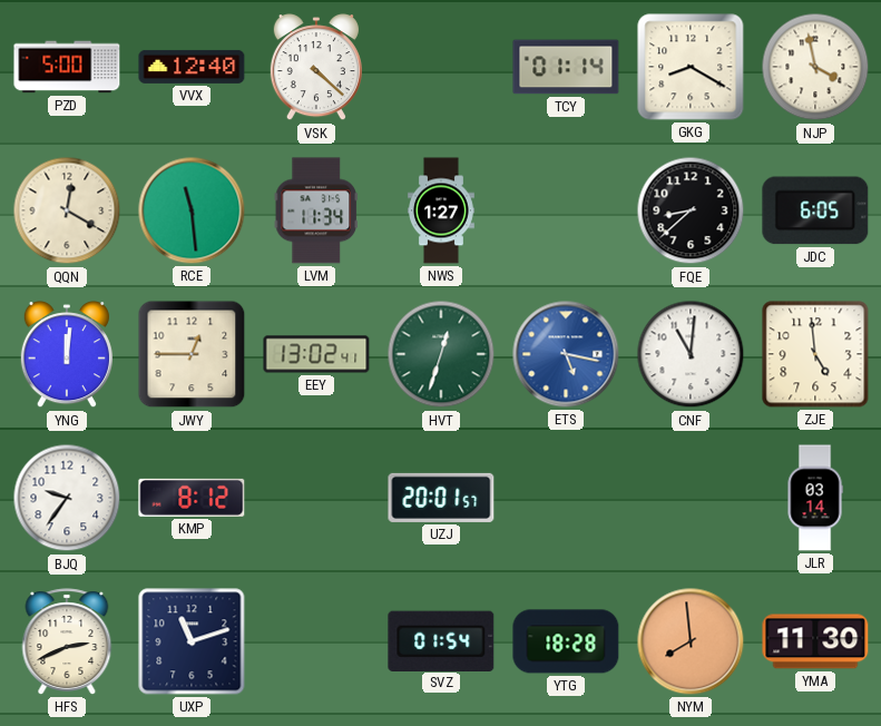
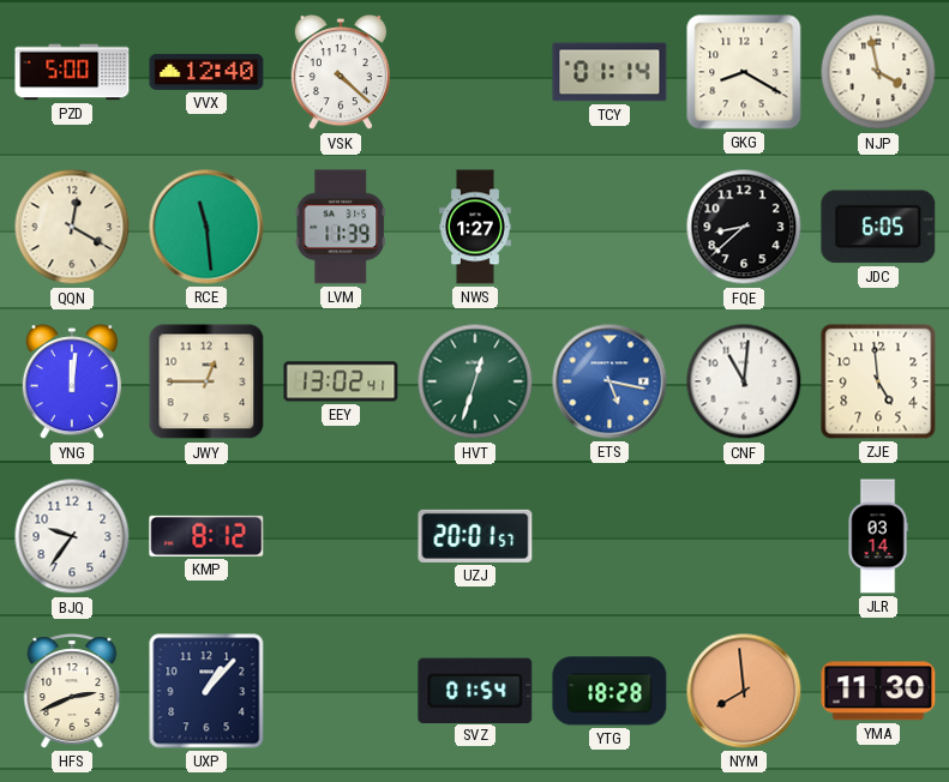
LVM: 11:34 -> 11:39 (340, 227)
UXP: 11:12 -> 1:07 (206, 691)
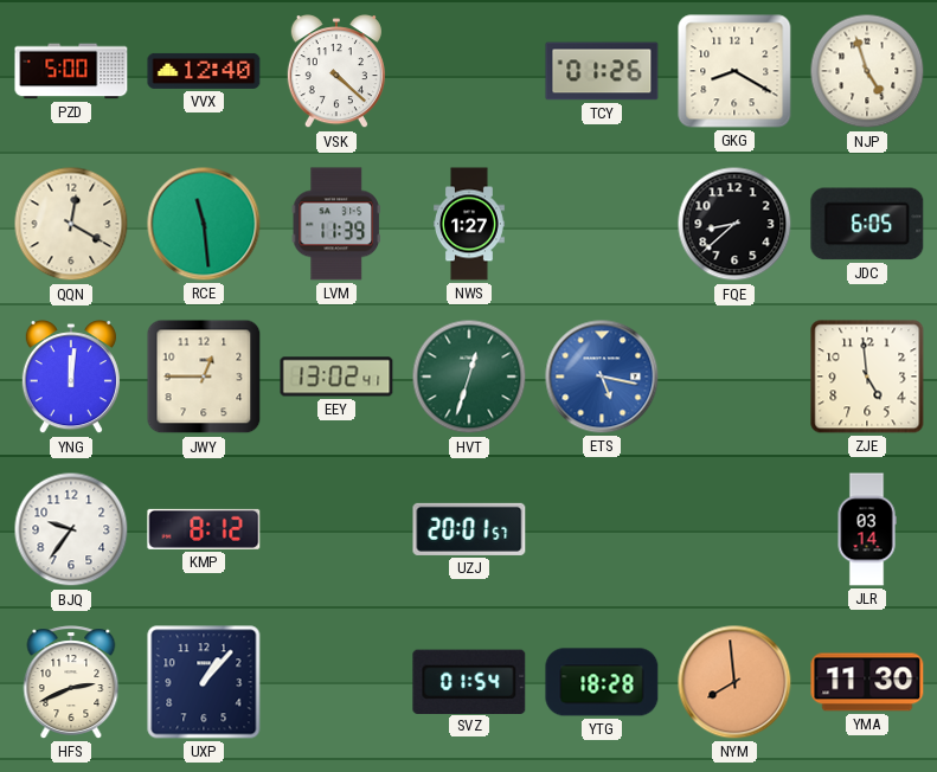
TCY: 01:14 -> 01:26 (602, 71)
NJP: 3:58 -> 4:57 (867, 71)
CNF: 11:01 -> none (744, 381)
